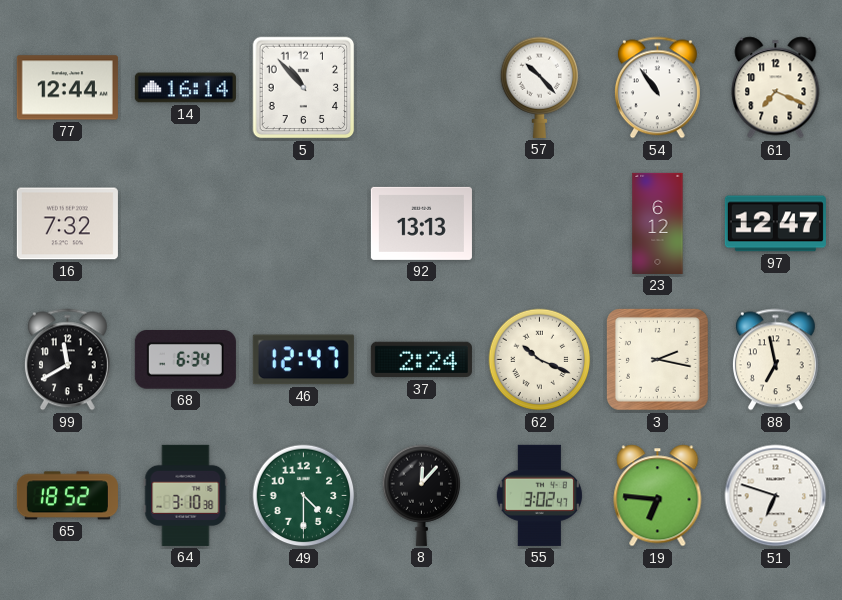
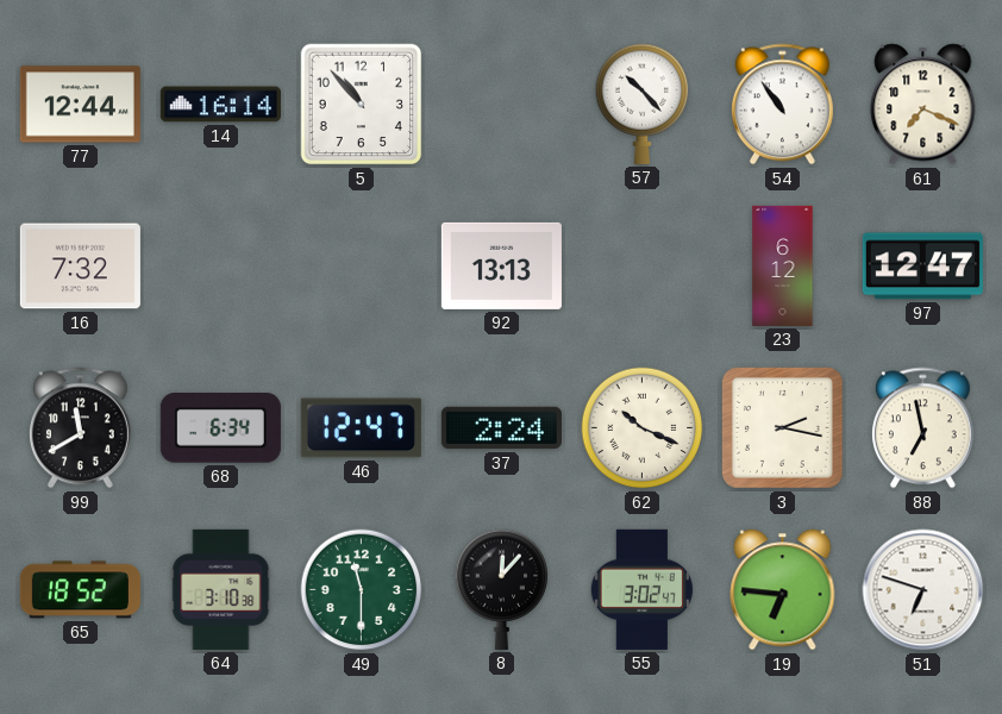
49: 4:30 -> 11:30 (362, 590)
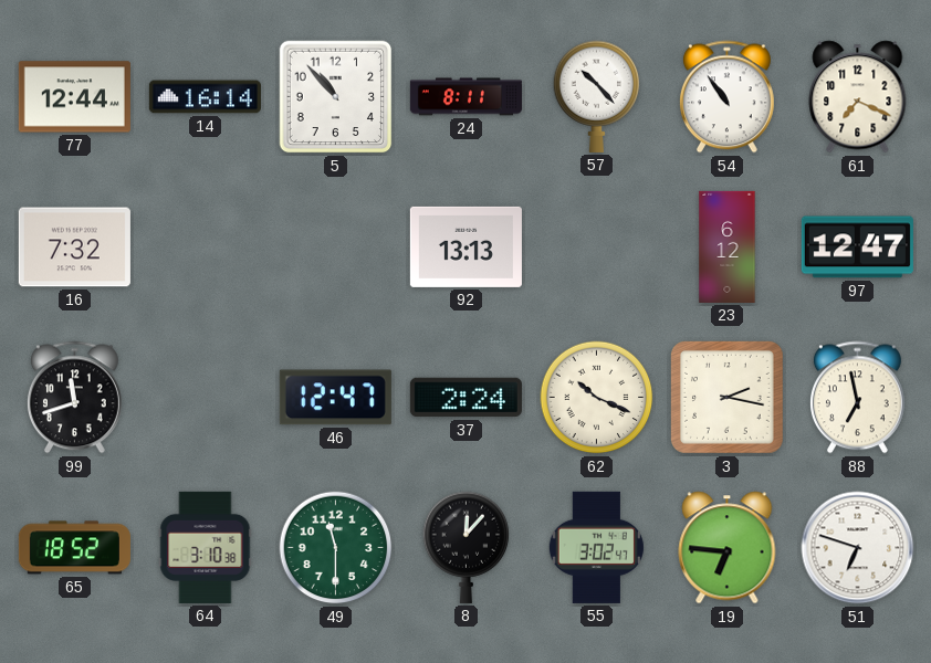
24: none -> 8:11 (465, 97)
99: 11:40 -> 11:42 (74, 398)
68: 6:34 -> none (220, 428)
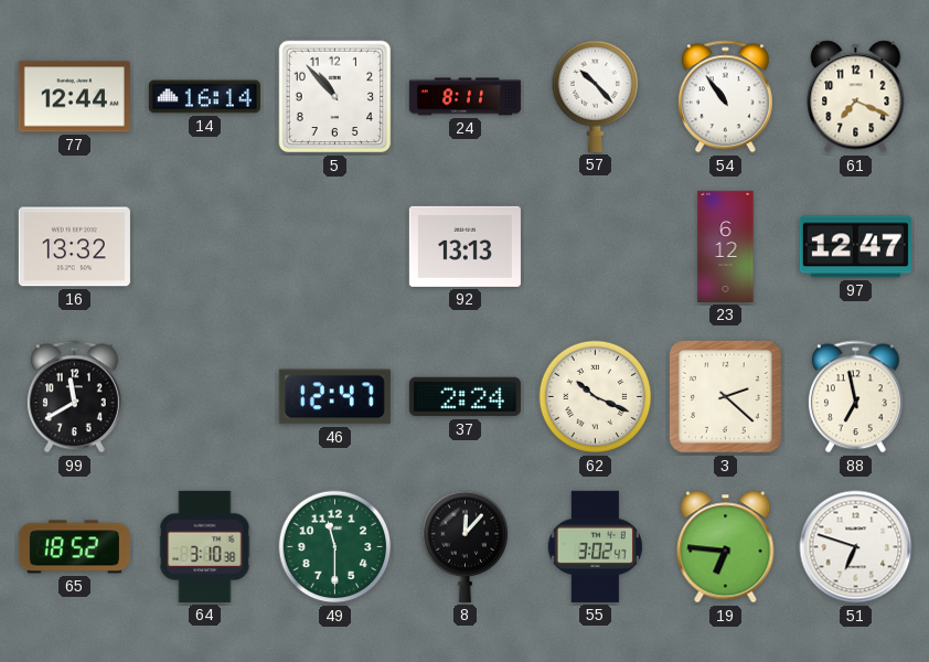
16: 7:32 -> 13:32 (74, 247)
99: 11:42 -> 11:40 (74, 397)
3: 2:17 -> 2:22 (726, 396)
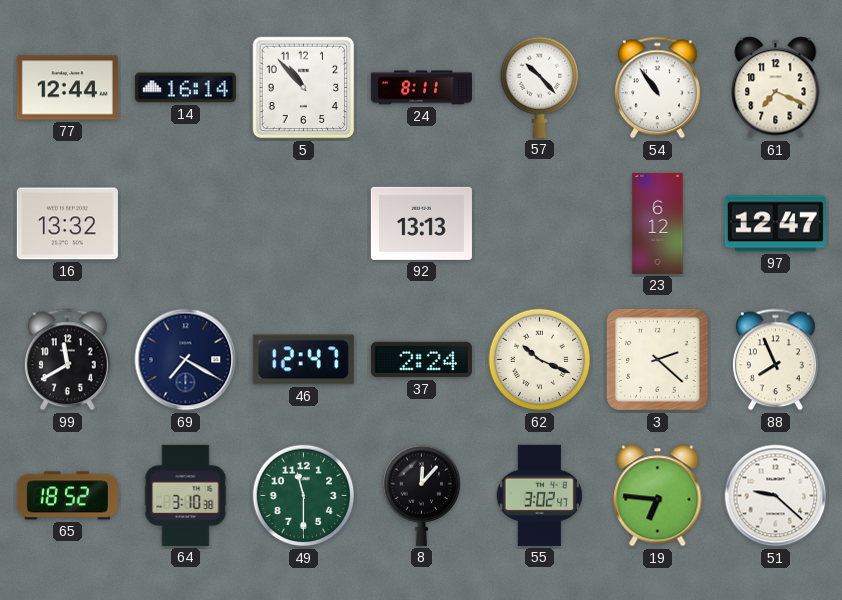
69: none -> 7:20 (186, 360)
88: 6:58 -> 7:56 (775, 360)
51: 6:48 -> 9:22 (776, 496)
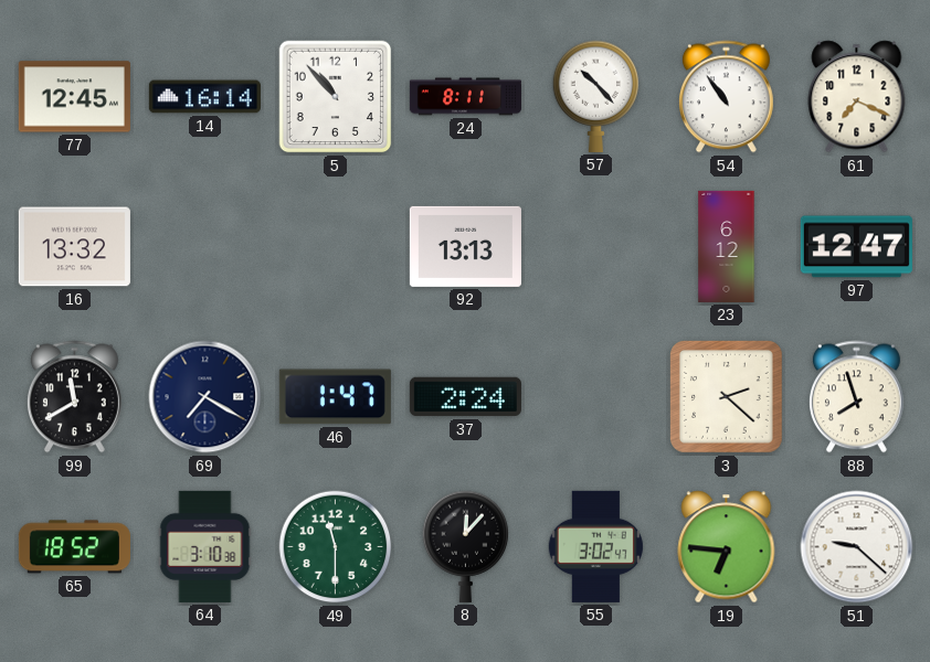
77: 12:44 -> 12:45 (74, 97)
46: 12:47 -> 1:47 (335, 397)
62: 10:19 -> none (540, 360)
88: 7:56 -> 7:57 (856, 397)
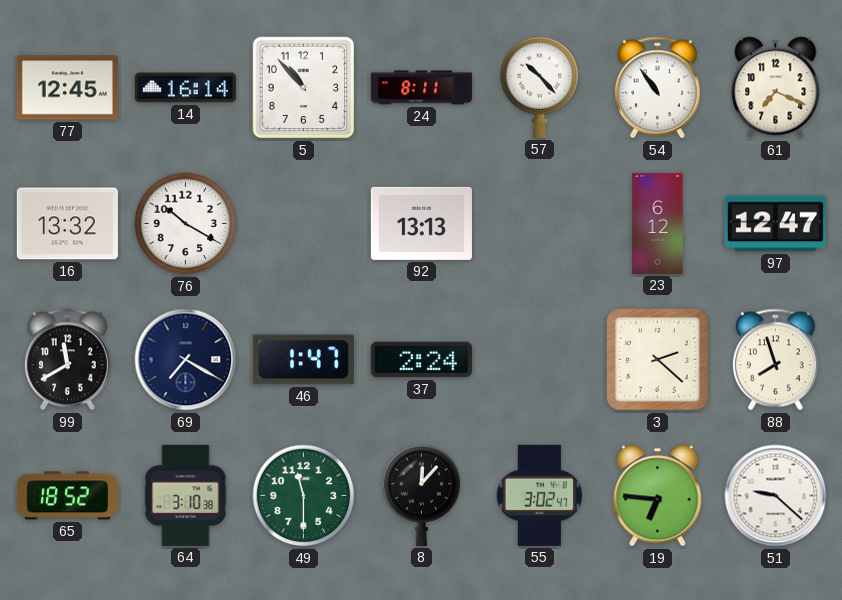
76: none -> 10:20 (186, 224)
